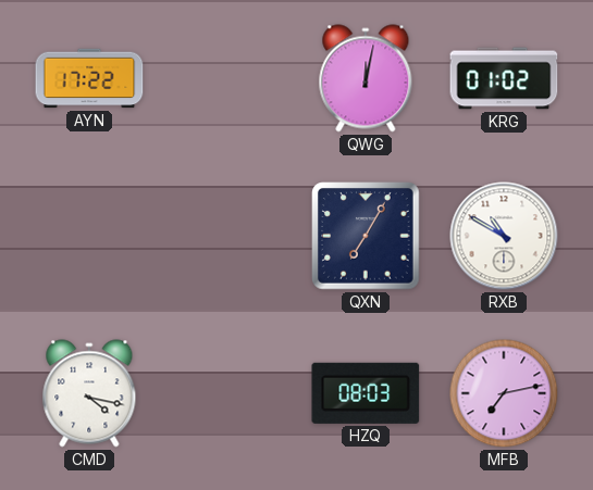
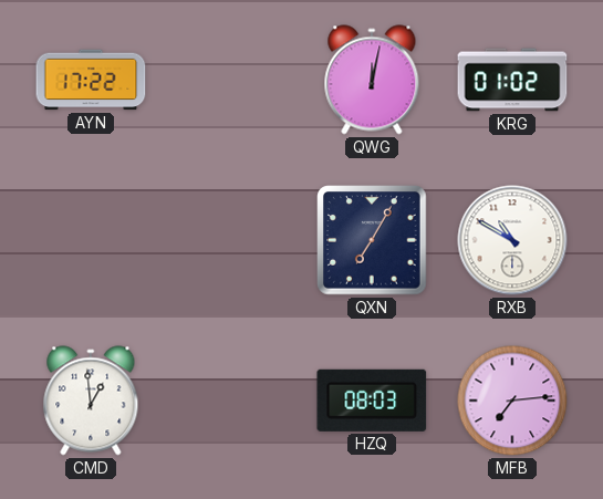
CMD: 4:17 -> 12:59 (91, 401)
MFB: 7:13 -> 7:14 (512, 401)
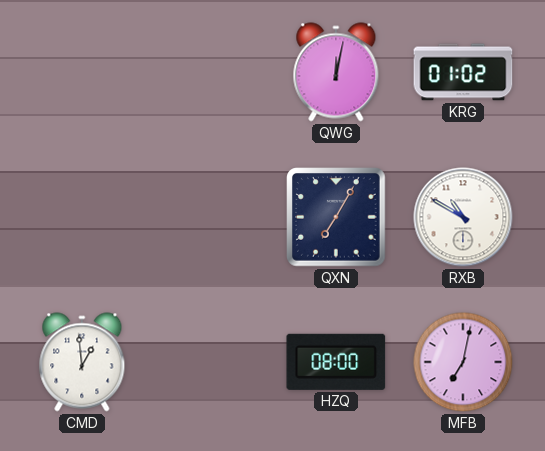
AYN: 17:22 -> none (91, 80)
HZQ: 08:03 -> 08:00 (336, 362)
MFB: 7:14 -> 7:02 (463, 362)
